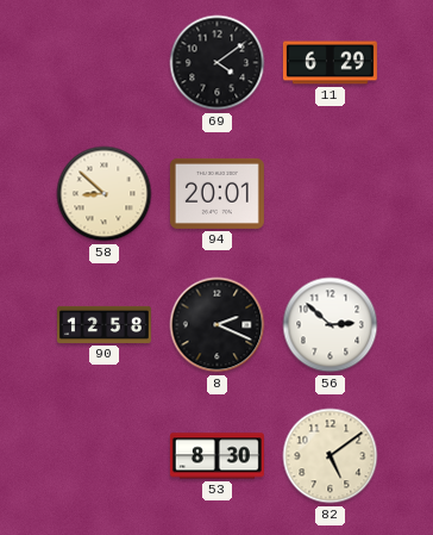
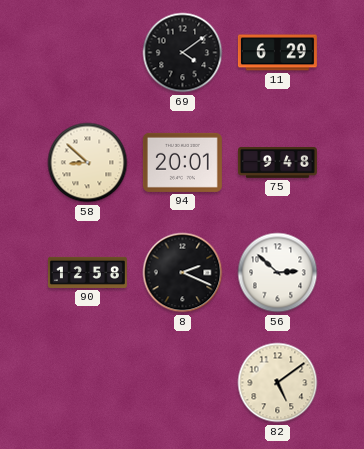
75: none -> 9:48 (277, 163)
53: 8:30 -> none (216, 456)
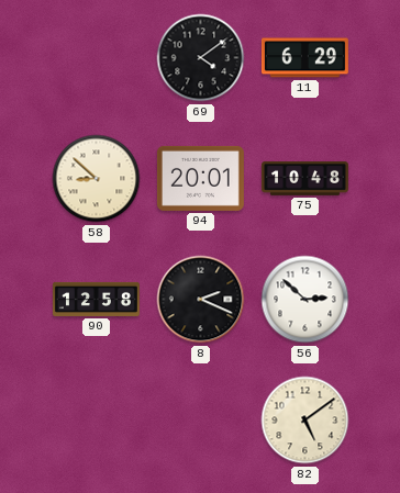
75: 9:48 -> 10:48 (304, 179)
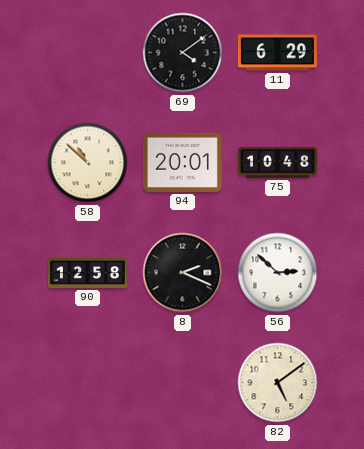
58: 8:52 -> 10:52 (88, 163)
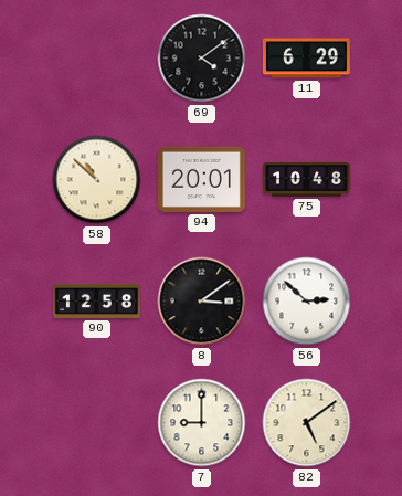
8: 2:19 -> 3:09 (202, 302)
7: none -> 9:00 (202, 423)
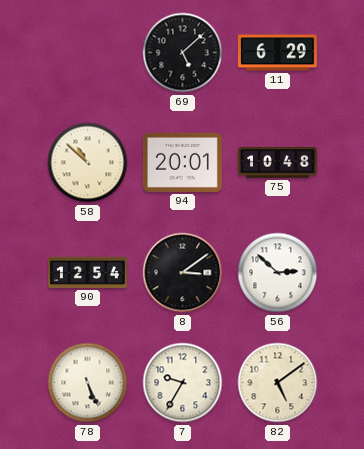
69: 4:09 -> 5:08 (183, 53)
90: 12:58 -> 12:54 (87, 272)
78: none -> 5:26 (88, 383)
7: 9:00 -> 9:35 (183, 383)
